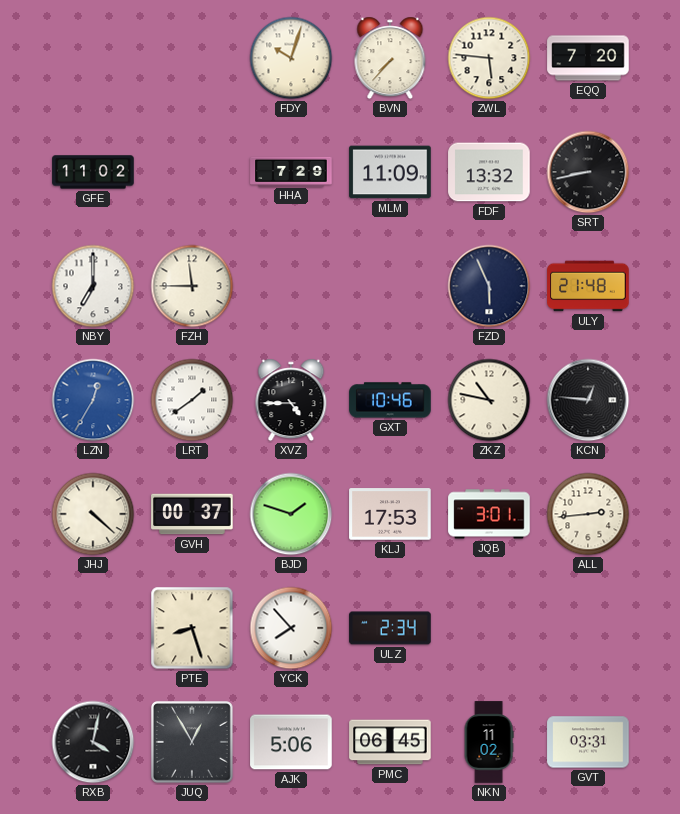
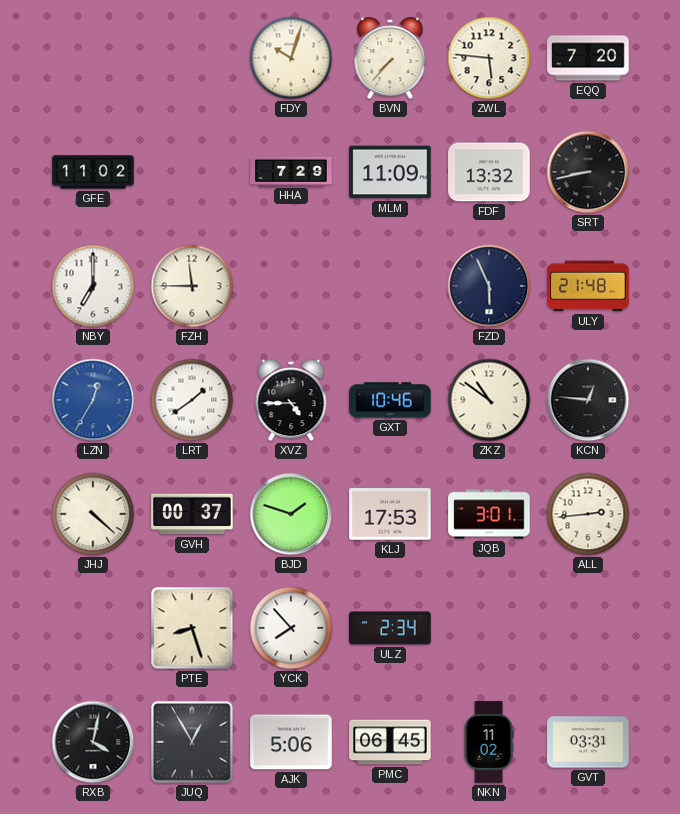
ZKZ: 10:47 -> 10:51 (489, 400)
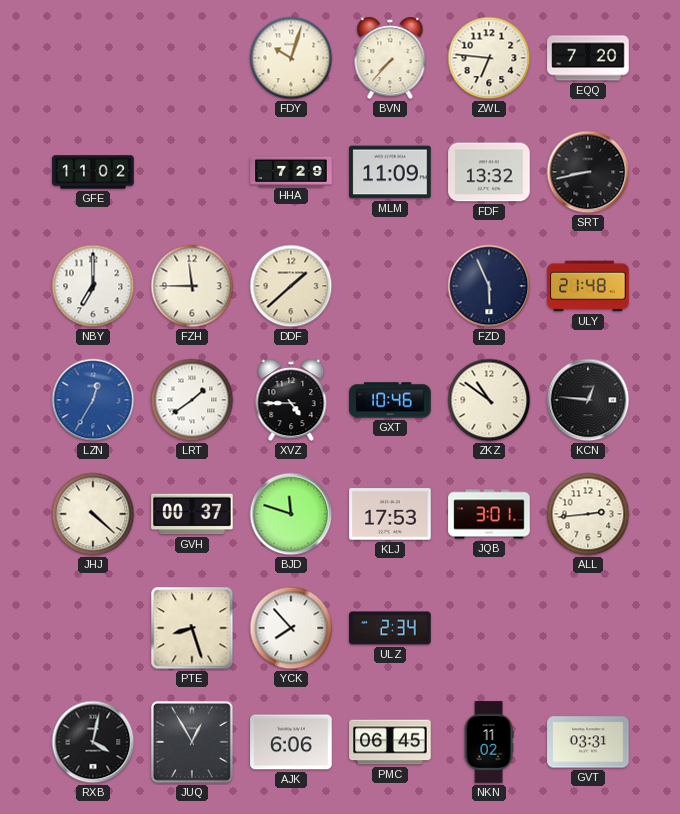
ZWL: 5:46 -> 6:46 (489, 58)
DDF: none -> 1:38 (291, 286)
BJD: 1:48 -> 11:48 (291, 514)
AJK: 5:06 -> 6:06 (291, 742)
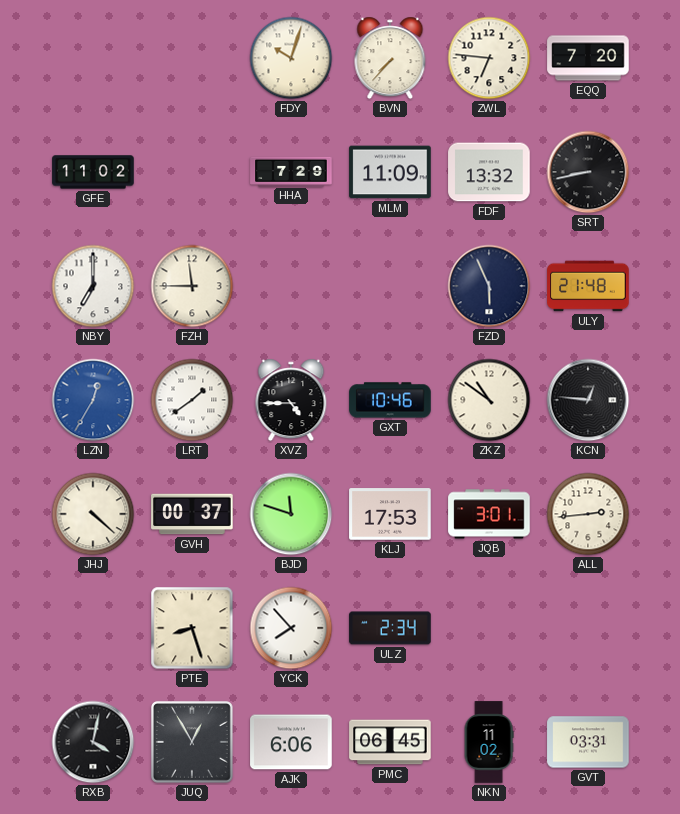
DDF: 1:38 -> none (291, 286)
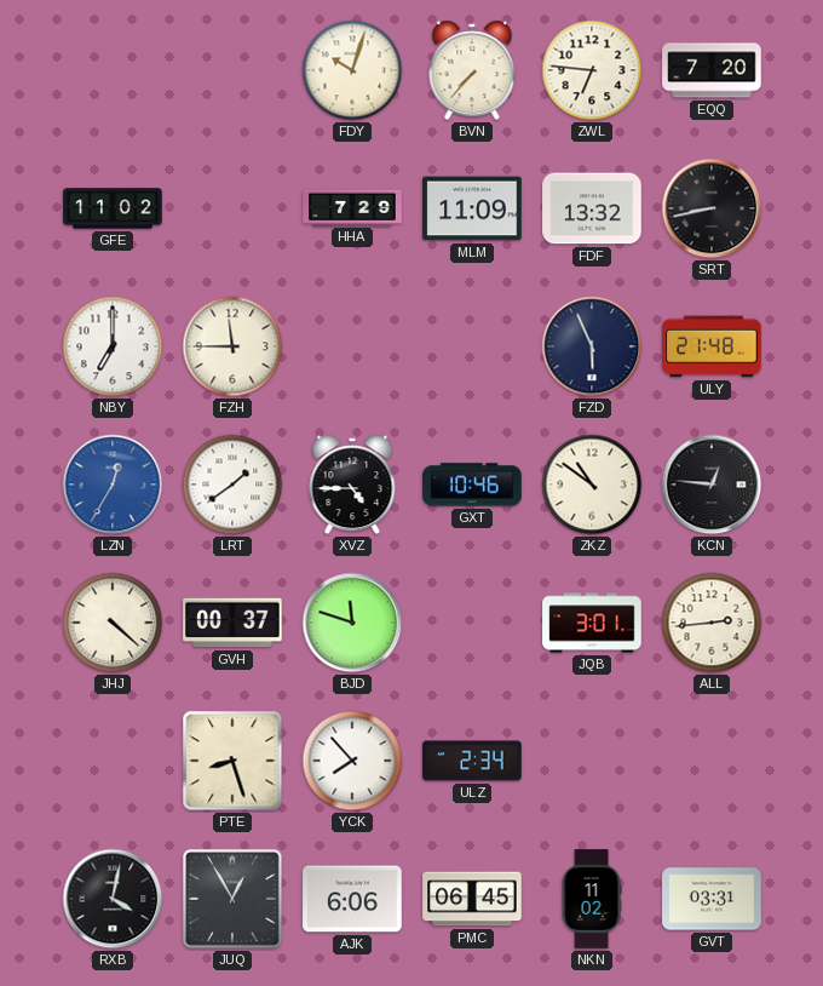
KLJ: 17:53 -> none (390, 514)
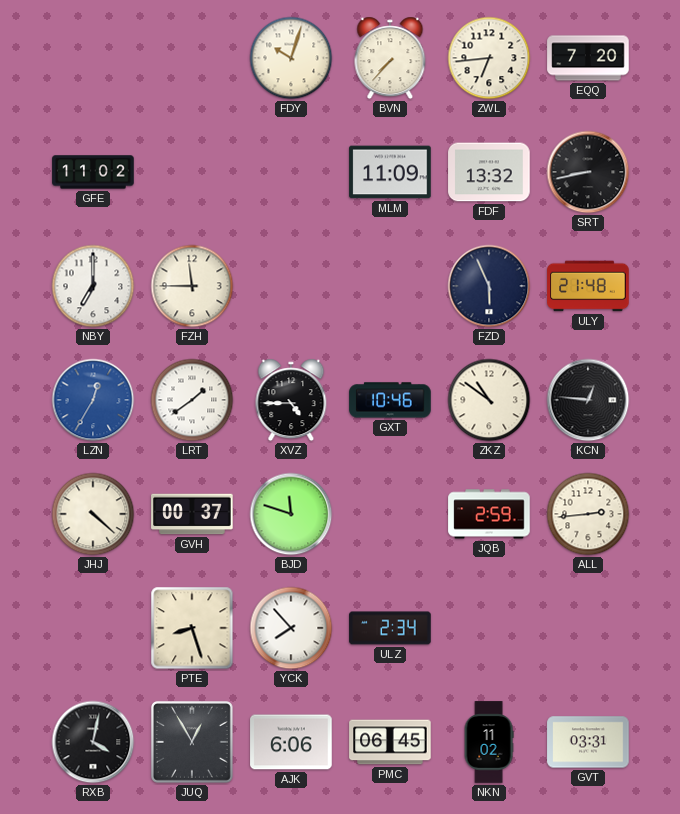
ZWL: 6:46 -> 6:44 (489, 58)
HHA: 7:29 -> none (352, 207)
JQB: 3:01 -> 2:59 (489, 514)
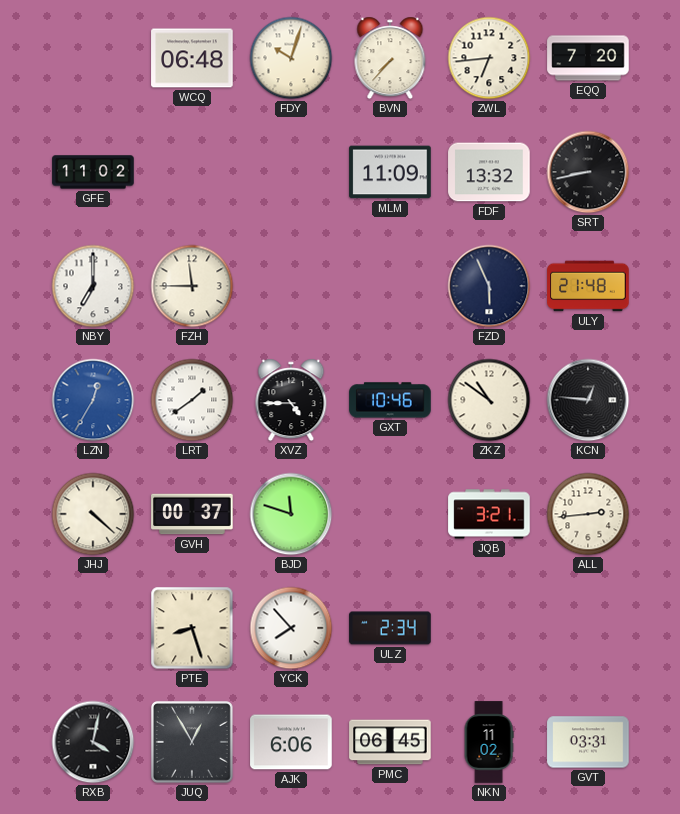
WCQ: none -> 06:48 (192, 58)
JQB: 2:59 -> 3:21 (489, 514)
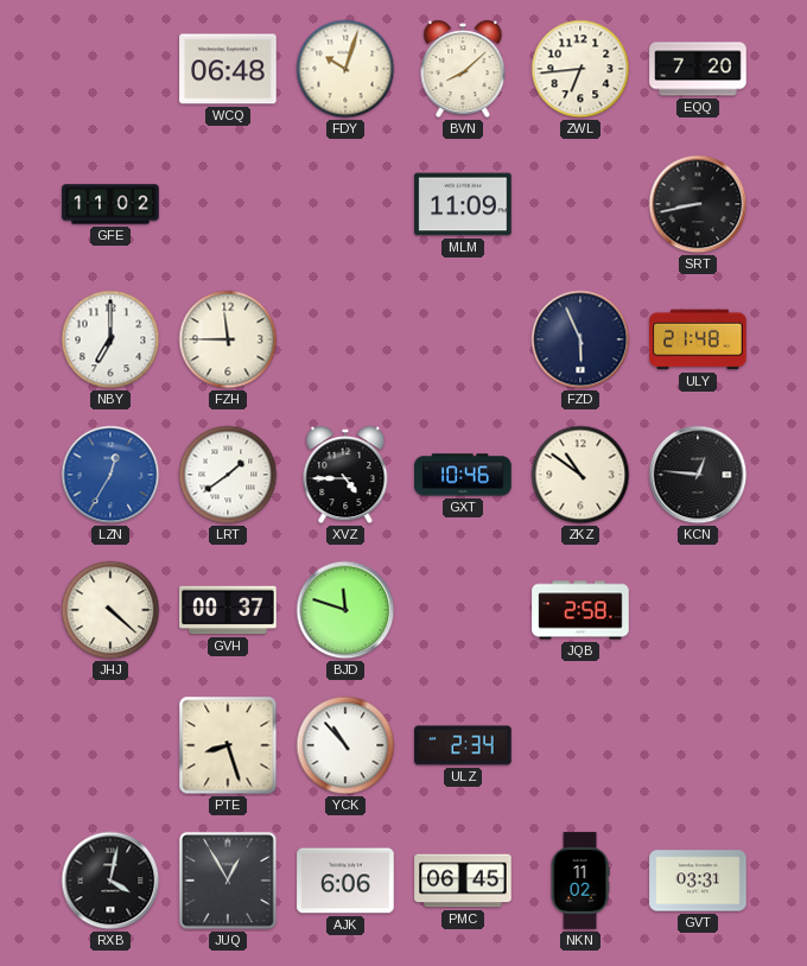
BVN: 7:37 -> 8:08 (463, 69)
FDF: 13:32 -> none (489, 172)
JQB: 3:21 -> 2:58 (580, 610)
ALL: 2:44 -> none (588, 514)
YCK: 7:53 -> 10:53 (345, 745)
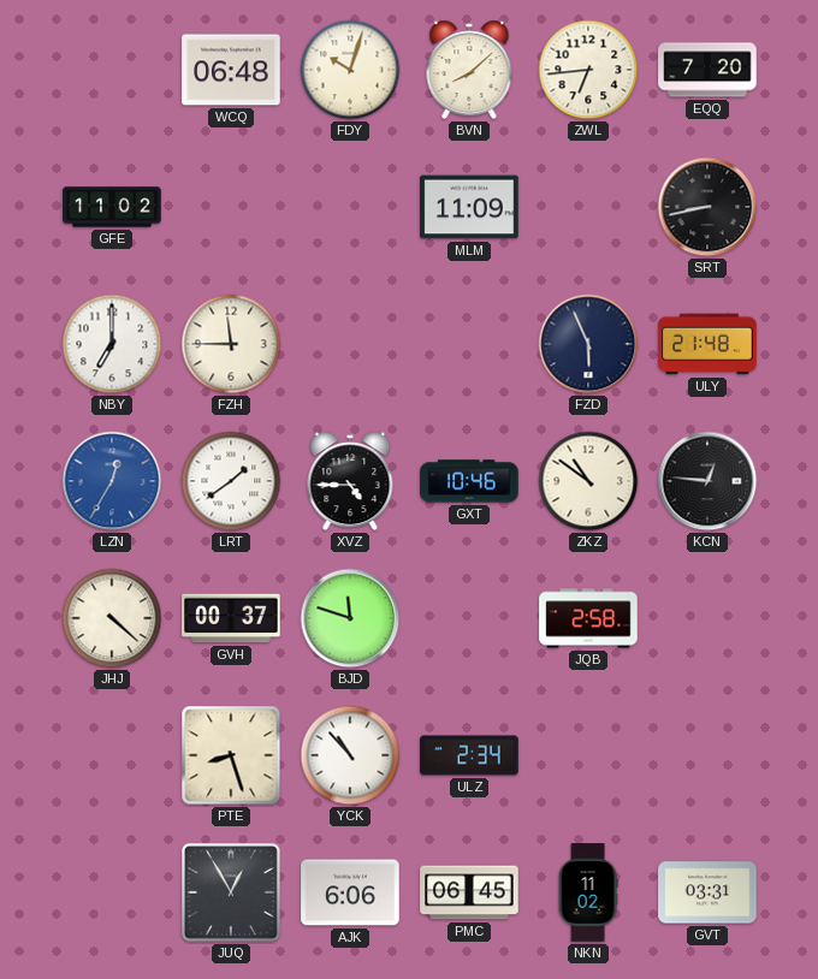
RXB: 4:02 -> none (110, 881)
